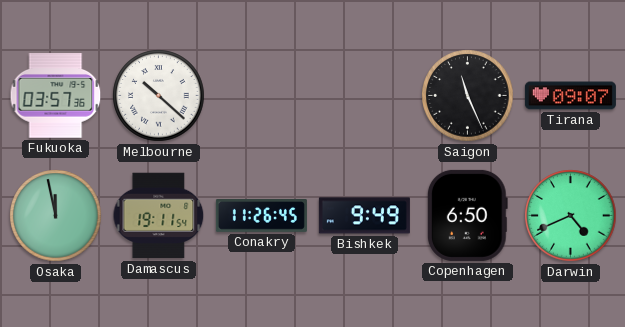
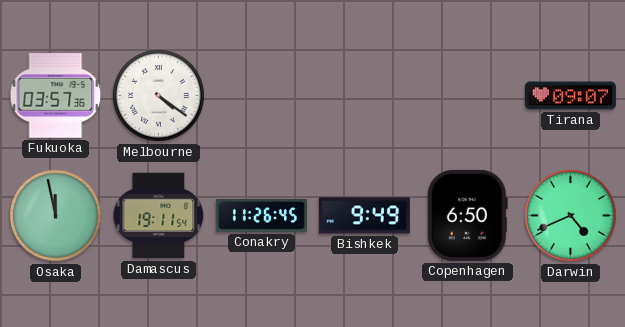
Melbourne: 10:22 -> 4:21 (159, 96)
Saigon: 11:26 -> none (468, 96)
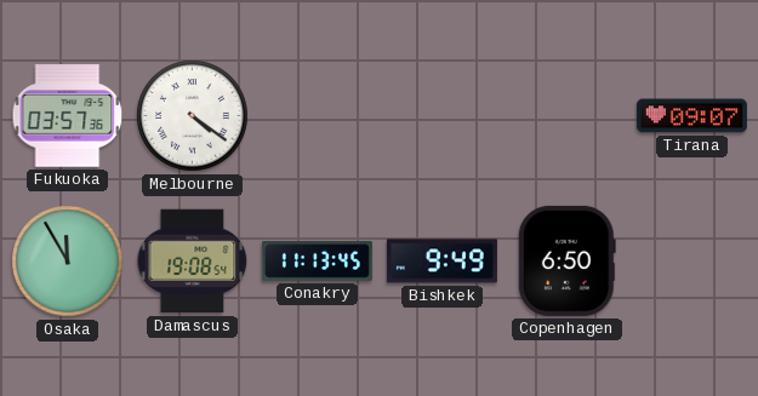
Osaka: 11:58 -> 11:55 (68, 262)
Damascus: 19:11 -> 19:08 (193, 262)
Conakry: 11:26 -> 11:13 (317, 262)
Darwin: 4:41 -> none (571, 216)
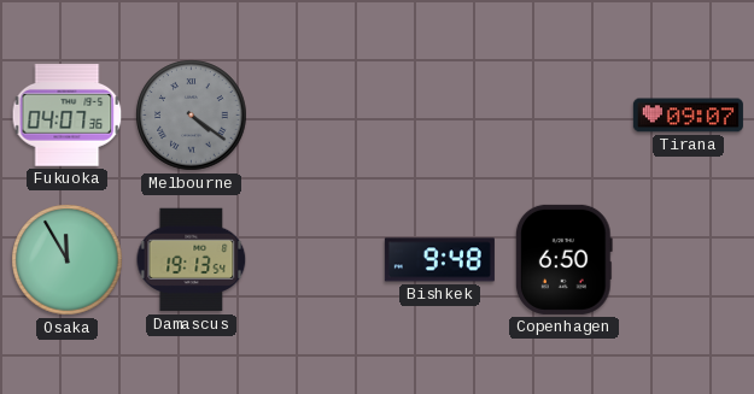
Fukuoka: 03:57 -> 04:07 (68, 116)
Melbourne dial: white -> grey (192, 116)
Damascus: 19:08 -> 19:13 (192, 260)
Conakry: 11:13 -> none (317, 262)
Bishkek: 9:49 -> 9:48 (439, 260)
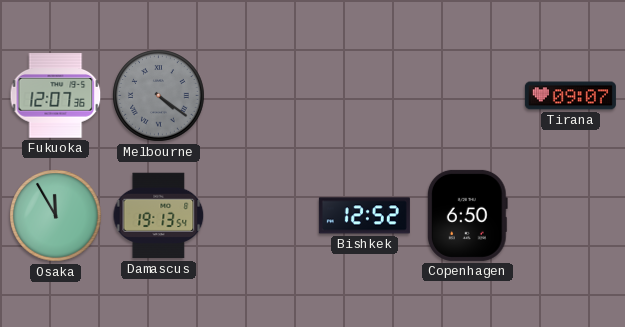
Fukuoka: 04:07 -> 12:07 (56, 96)
Bishkek: 9:48 -> 12:52 (364, 216)
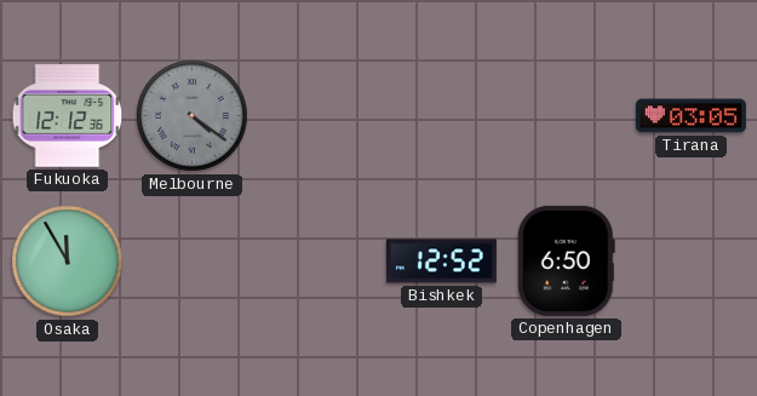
Fukuoka: 12:07 -> 12:12 (68, 116)
Tirana: 09:07 -> 03:05 (690, 116)
Damascus: 19:13 -> none (159, 216)
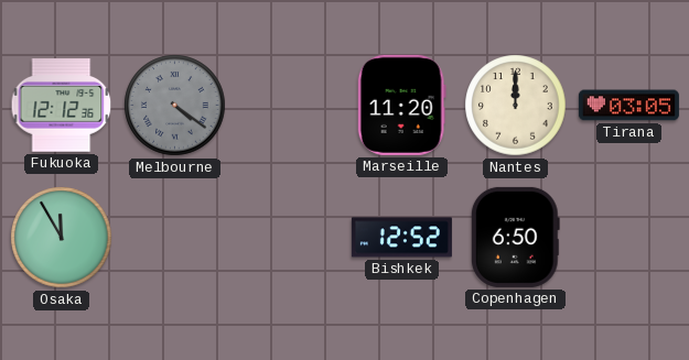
Marseille: none -> 11:20 (401, 105)
Nantes: none -> 12:00 (516, 106)
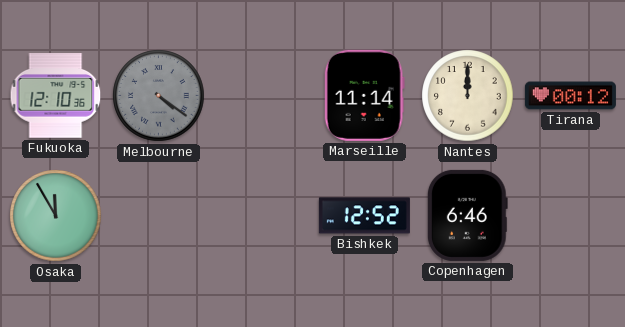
Fukuoka: 12:12 -> 12:10 (56, 96)
Marseille: 11:20 -> 11:14 (364, 95)
Tirana: 03:05 -> 00:12 (570, 96)
Copenhagen: 6:50 -> 6:46 (467, 215)
